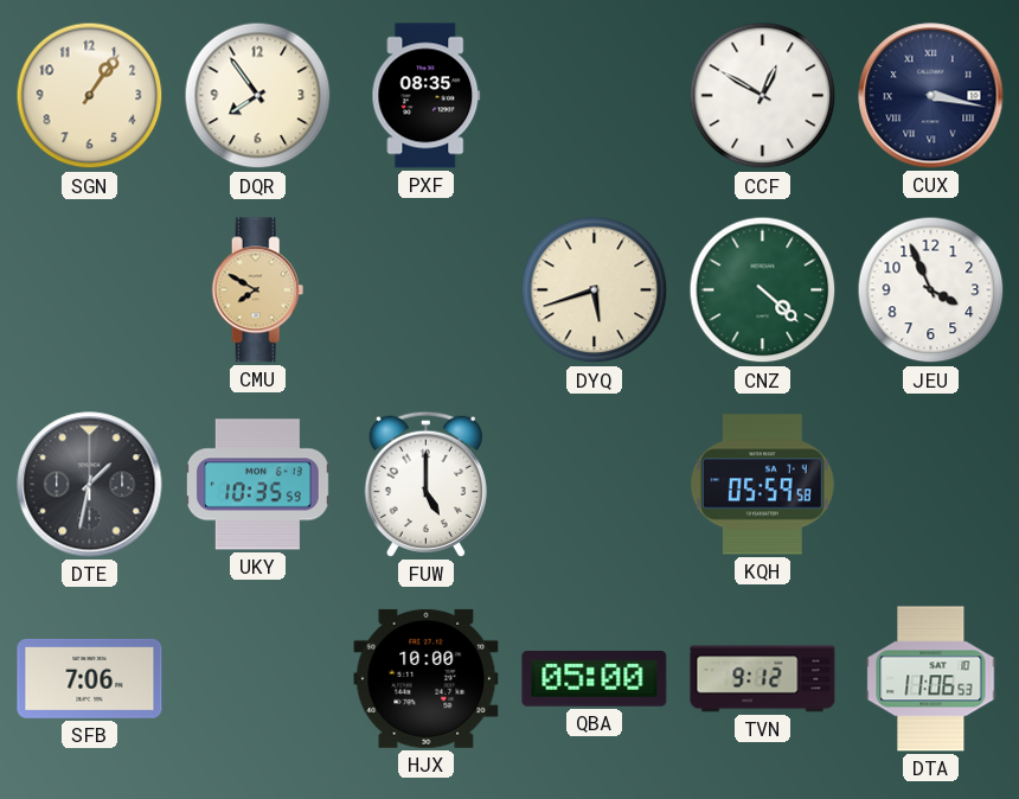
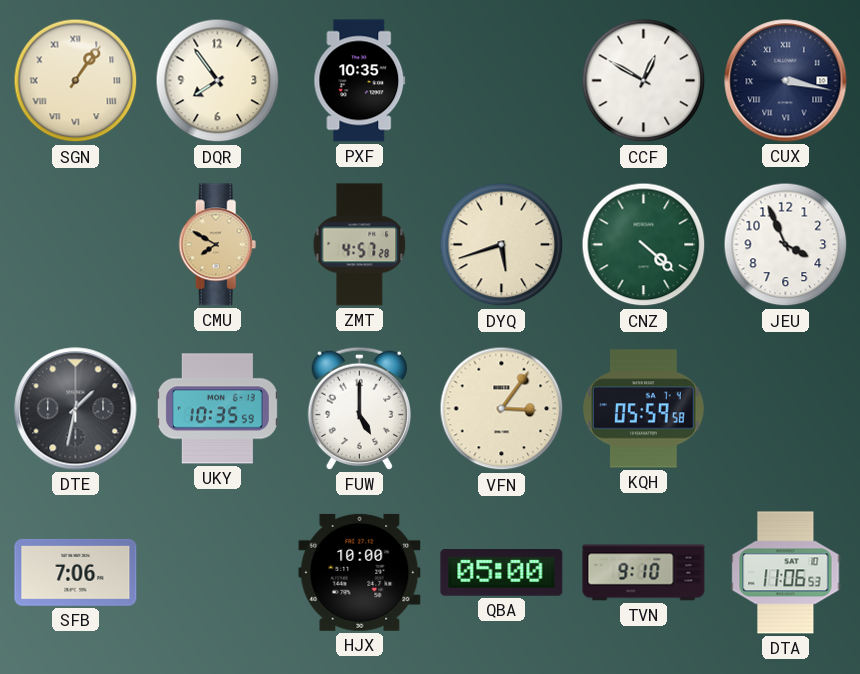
SGN numerals: Arabic -> Roman (76, 81)
PXF: 08:35 -> 10:35 (360, 81)
ZMT: none -> 4:57 (360, 245)
VFN: none -> 3:06 (502, 409)
TVN: 9:12 -> 9:10 (644, 573)
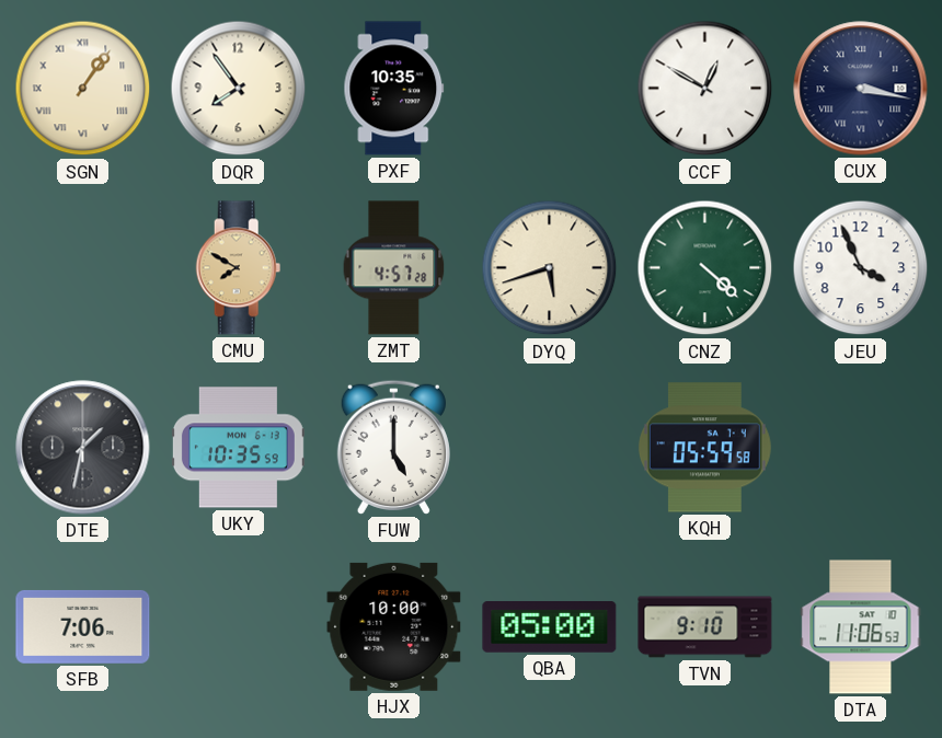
VFN: 3:06 -> none (502, 409)
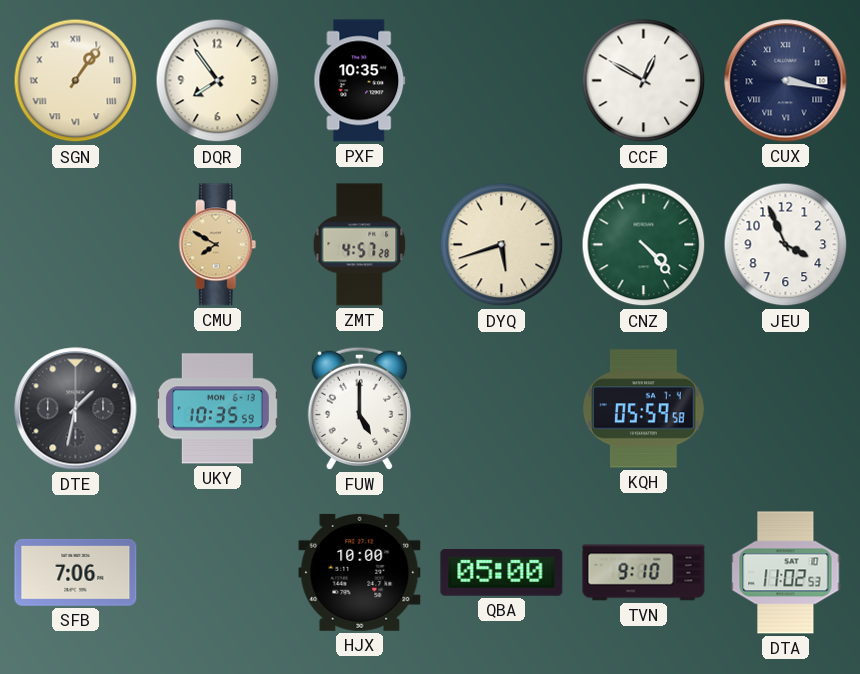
CNZ: 4:22 -> 4:23 (644, 245)
DTA: 11:06 -> 11:02 (786, 573)
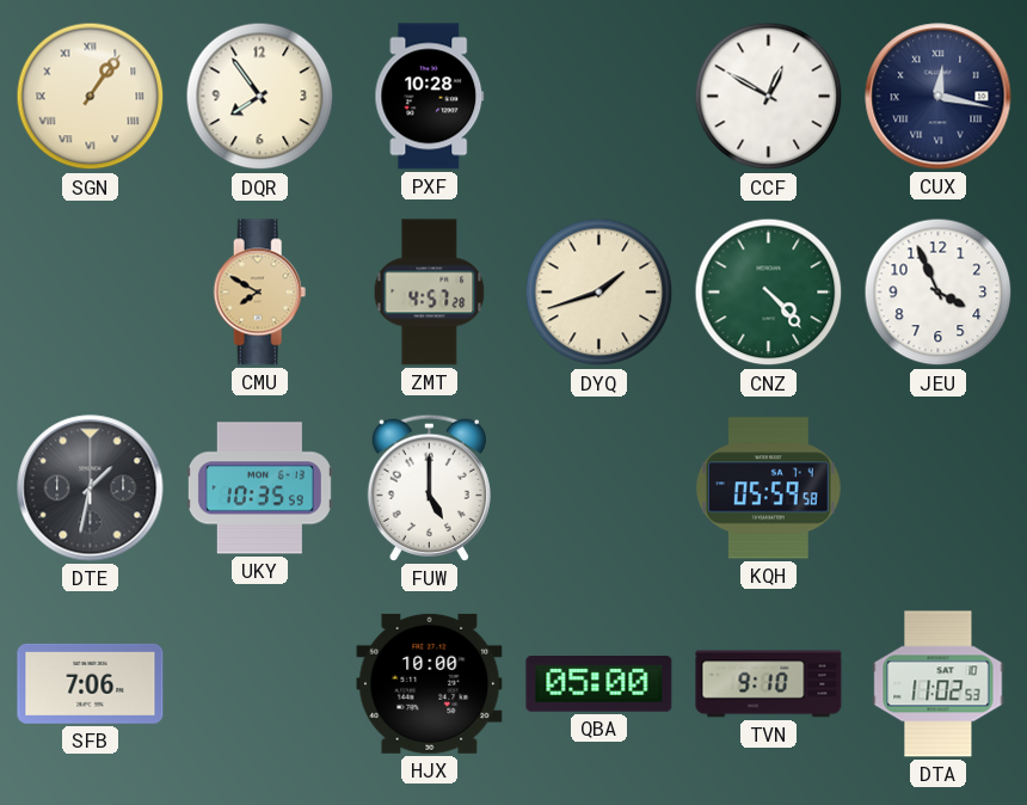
PXF: 10:35 -> 10:28 (430, 97)
CUX: 3:17 -> 12:17 (939, 97)
DYQ: 5:42 -> 1:42 (599, 293)
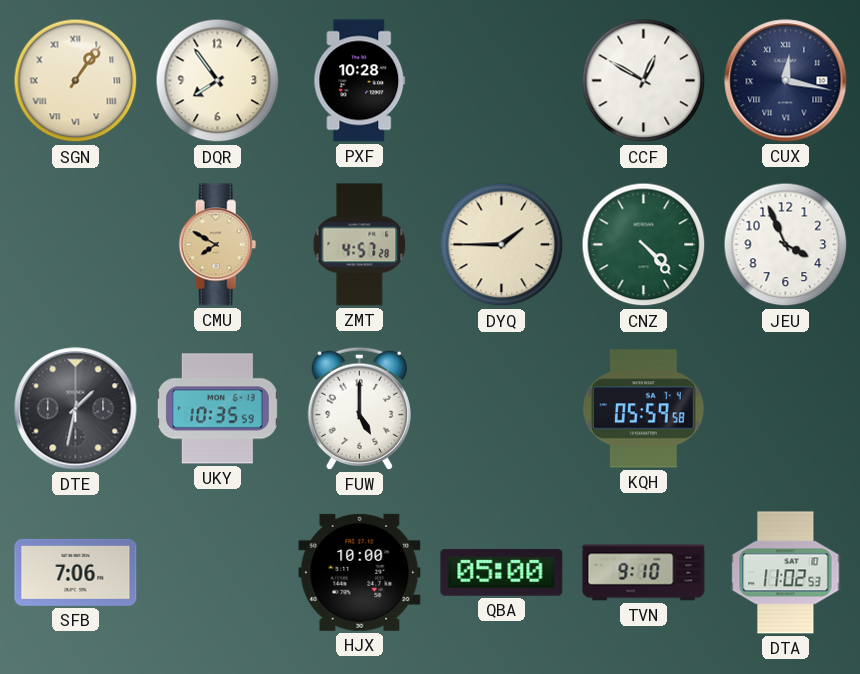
DYQ: 1:42 -> 1:45 (502, 245)
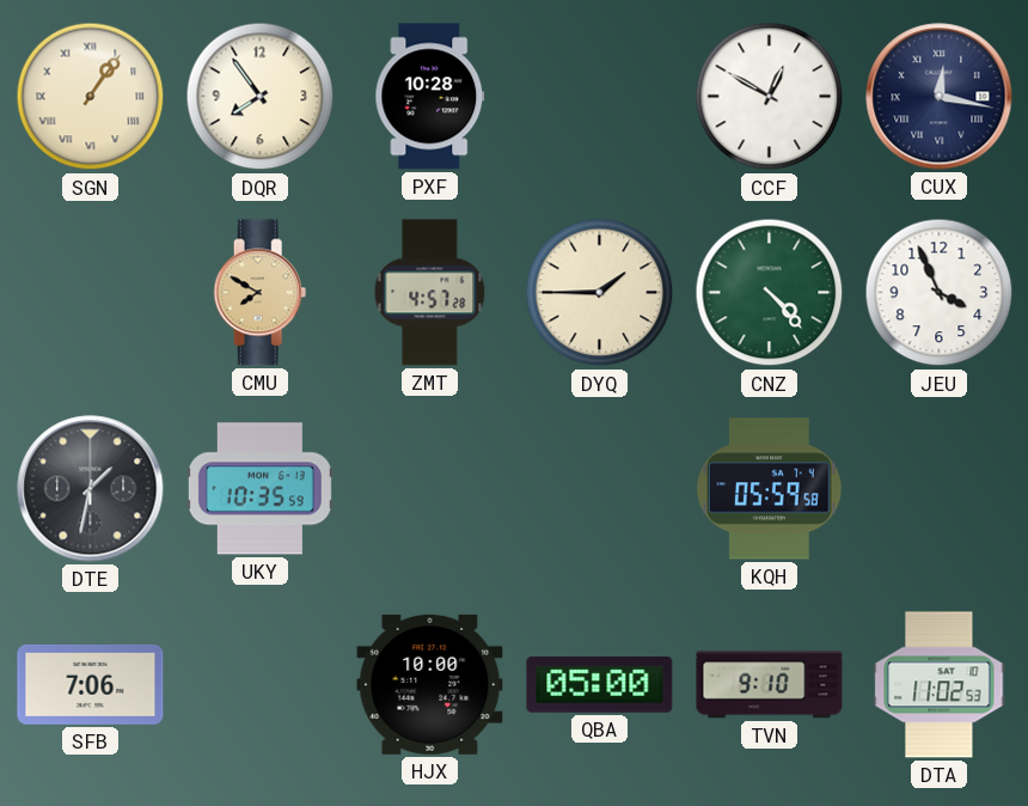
FUW: 5:00 -> none (359, 408)
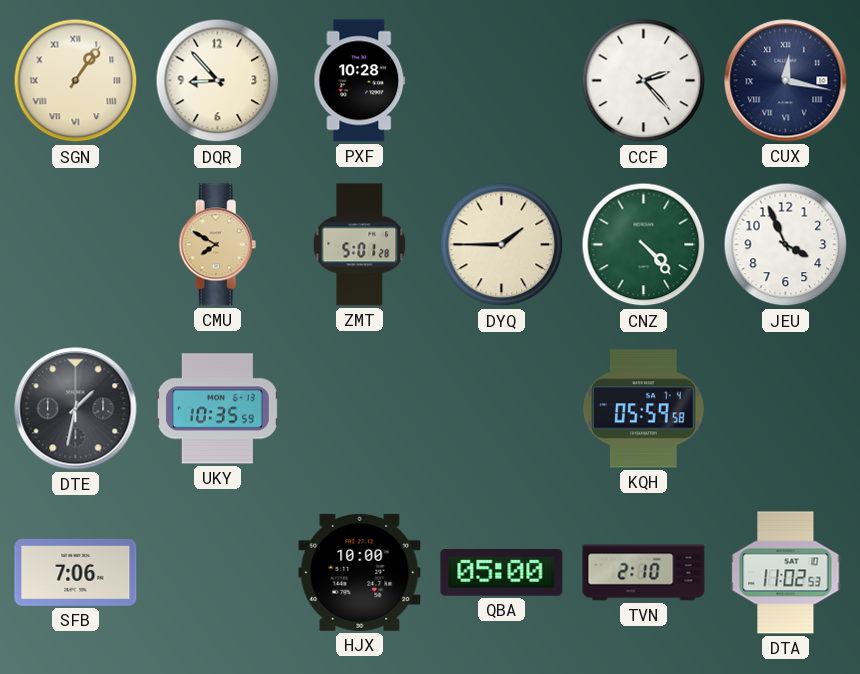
DQR: 7:54 -> 8:53 (218, 81)
CCF: 12:50 -> 2:23 (644, 81)
ZMT: 4:57 -> 5:01 (360, 245)
TVN: 9:10 -> 2:10 (644, 573)
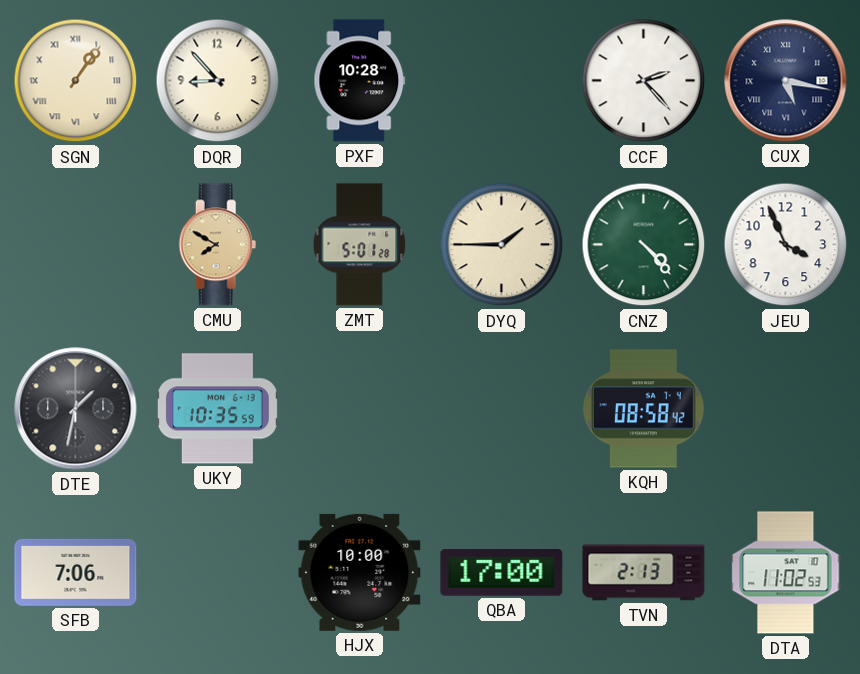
CUX: 12:17 -> 5:17 (786, 81)
KQH: 05:59 -> 08:58 (643, 409)
QBA: 05:00 -> 17:00 (502, 573)
TVN: 2:10 -> 2:13 (644, 573)
